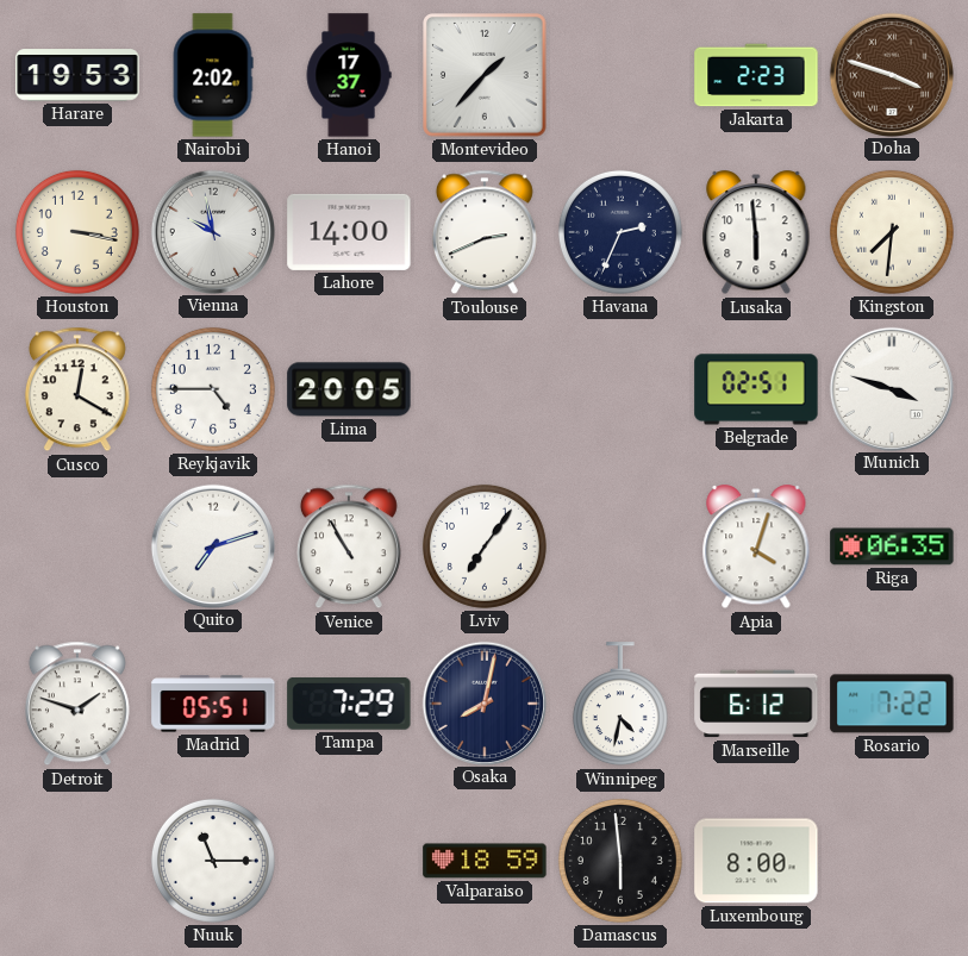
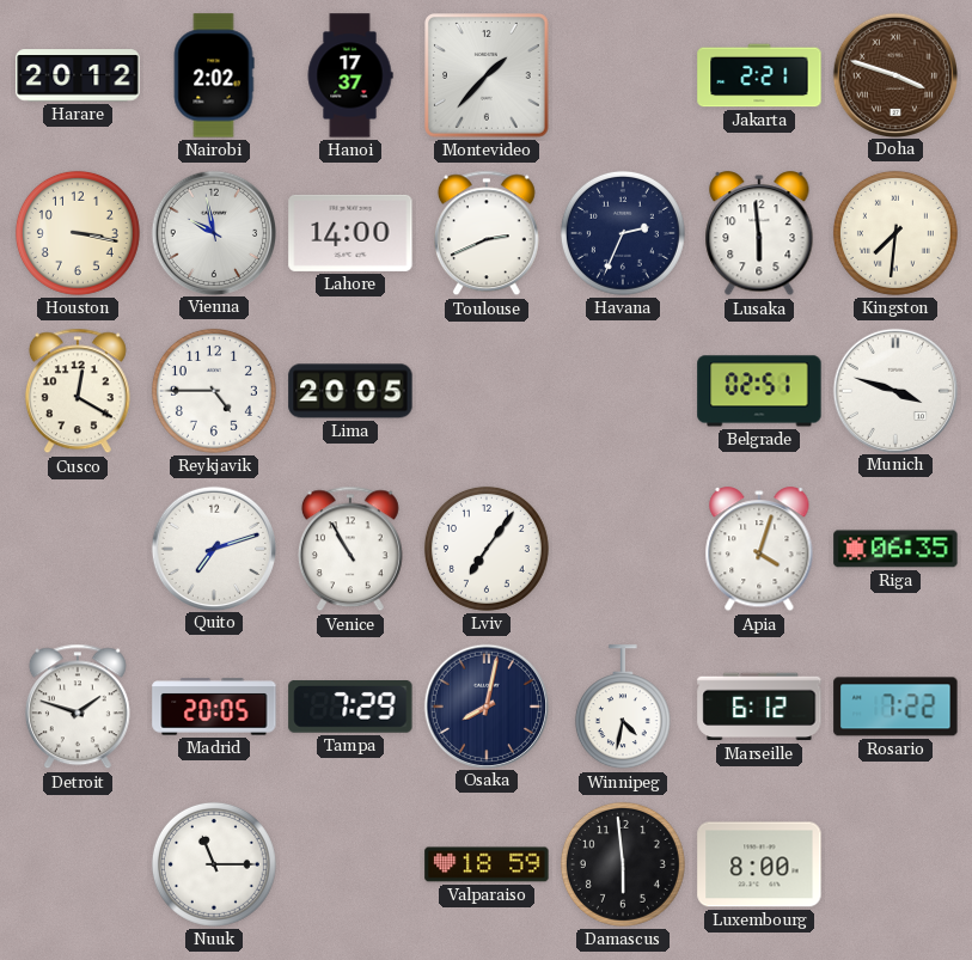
Harare: 19:53 -> 20:12 (78, 75)
Jakarta: 2:23 -> 2:21 (759, 75)
Madrid: 05:51 -> 20:05 (214, 707)
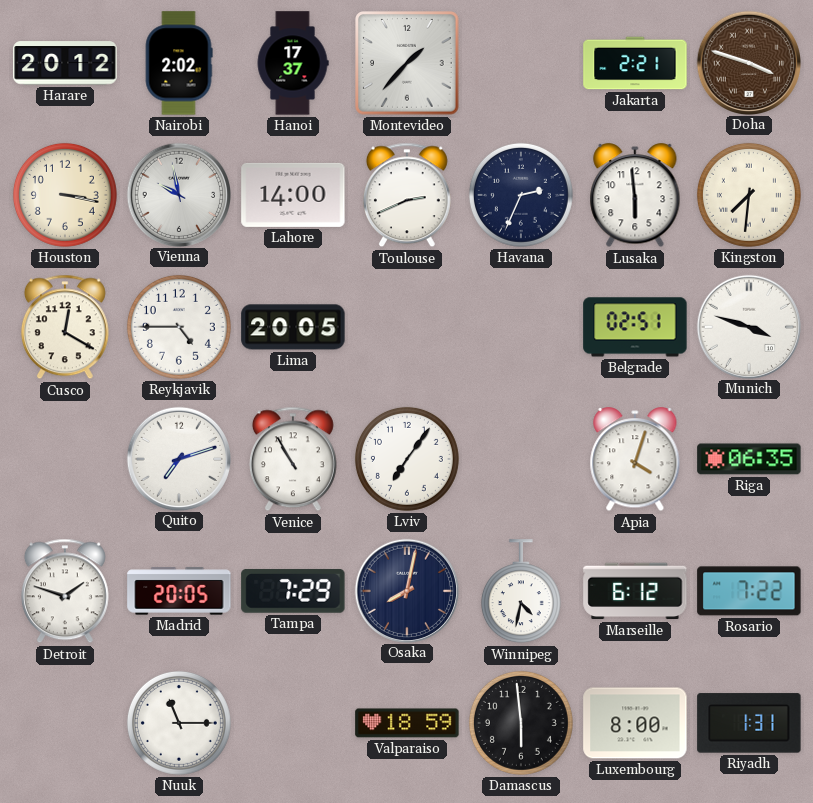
Riyadh: none -> 1:31 (749, 723)
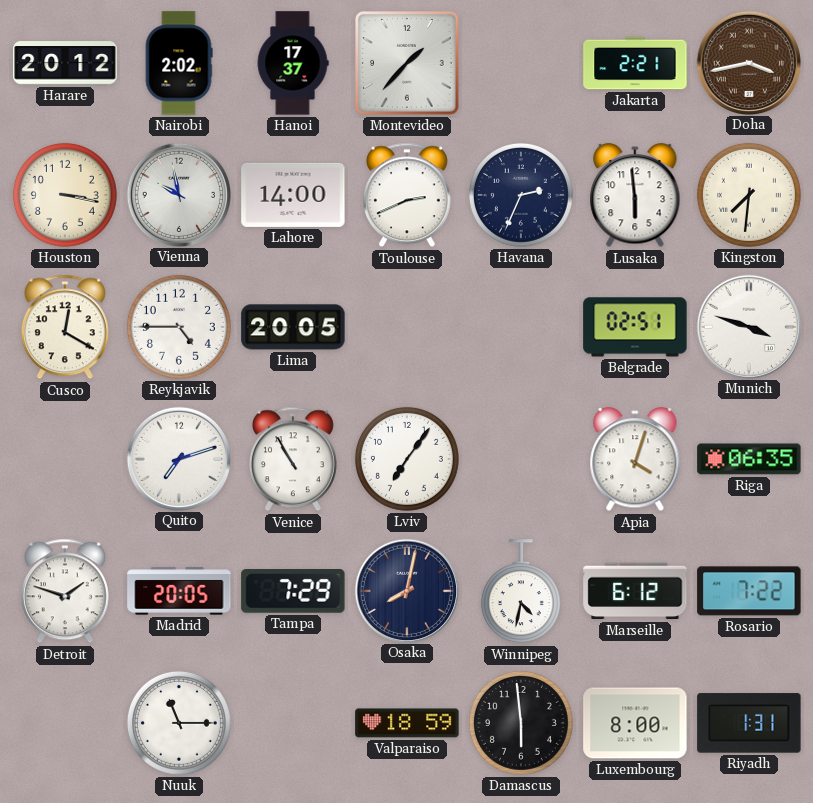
Doha: 3:48 -> 3:43 (748, 62)
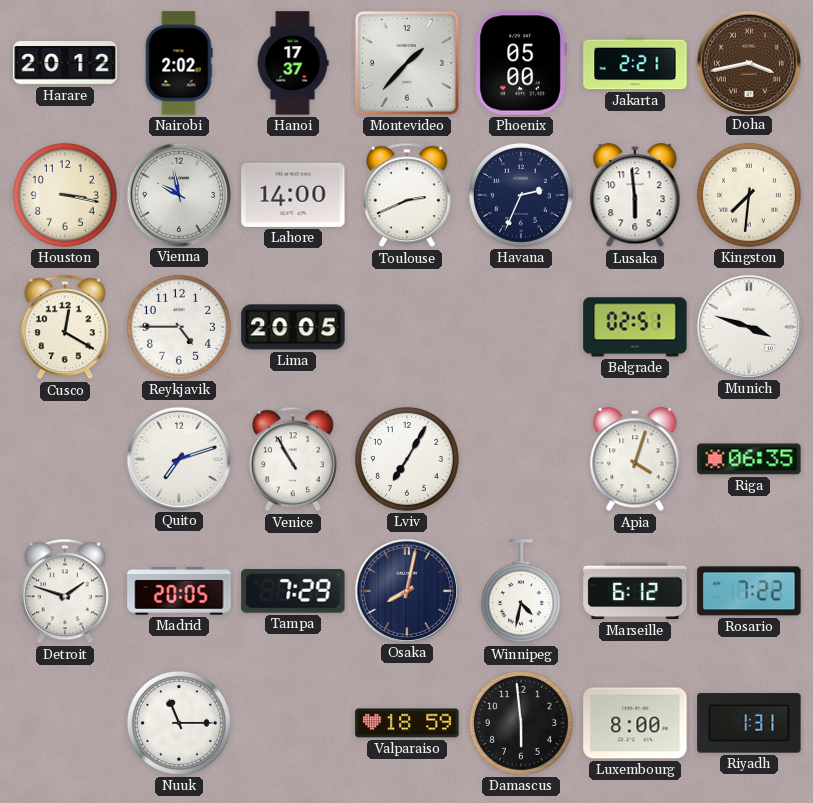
Phoenix: none -> 05:00 (521, 63)
Lviv: 7:06 -> 7:05 (407, 459)
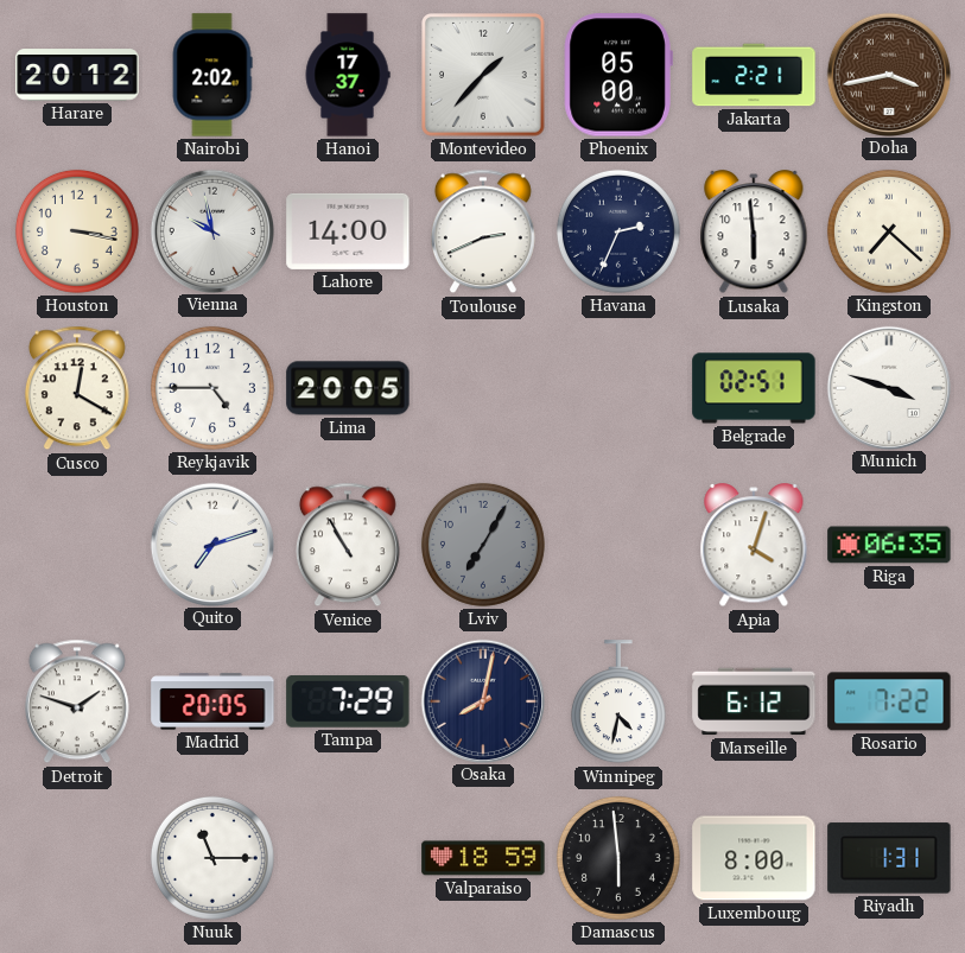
Kingston: 7:31 -> 7:22 (889, 231)
Lviv dial: white -> grey (483, 545)
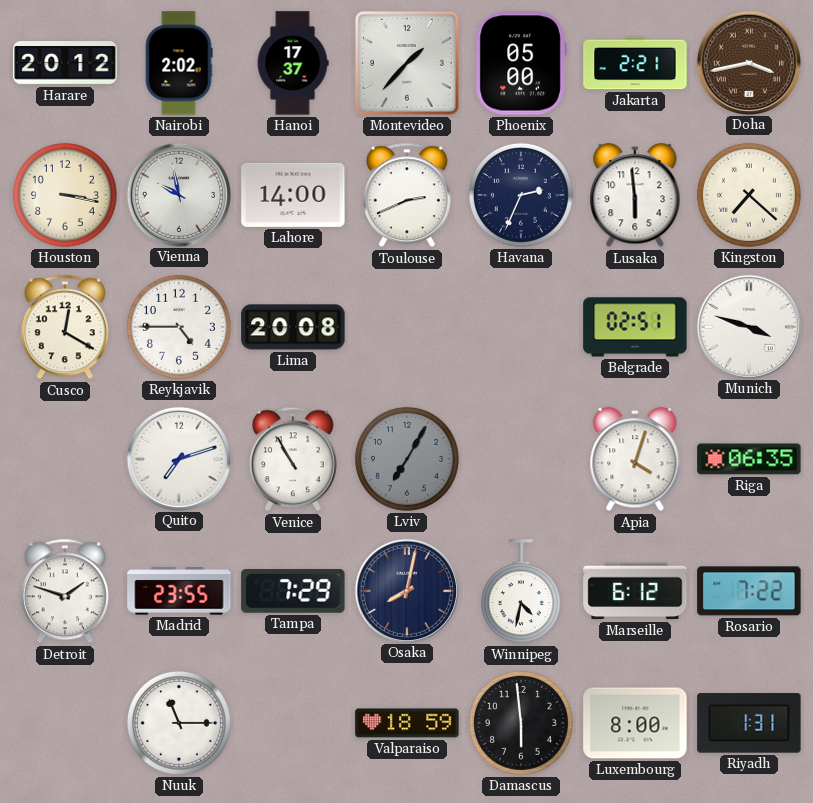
Lima: 20:05 -> 20:08 (293, 327)
Madrid: 20:05 -> 23:55 (179, 591)
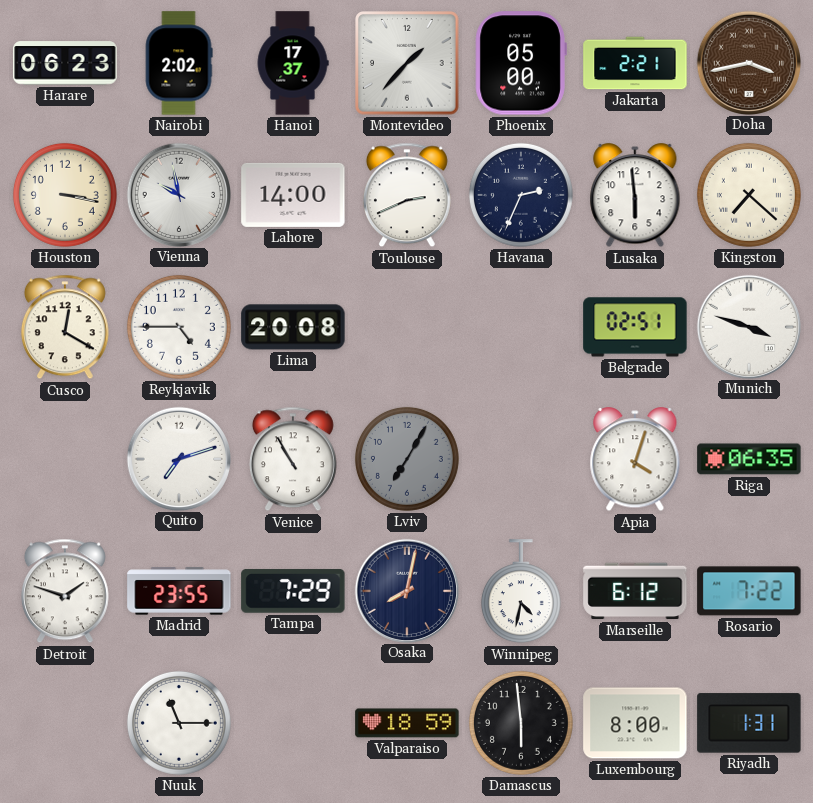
Harare: 20:12 -> 06:23 (65, 63)
